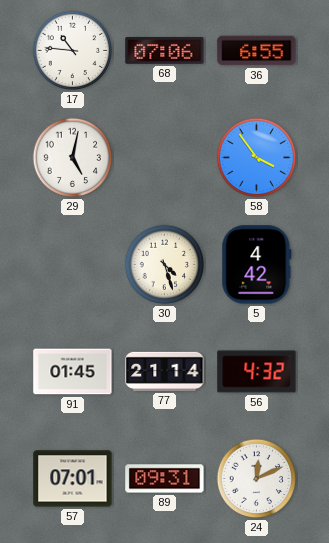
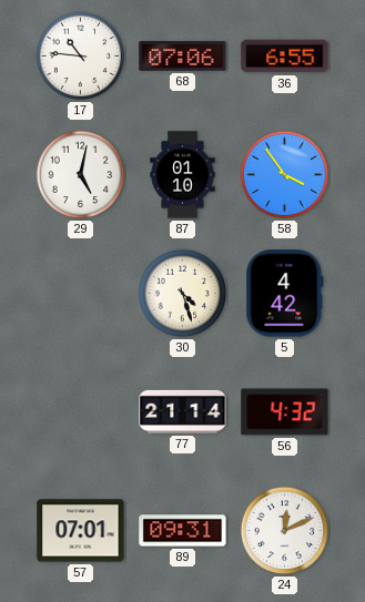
87: none -> 01:10 (183, 175)
91: 01:45 -> none (73, 372)
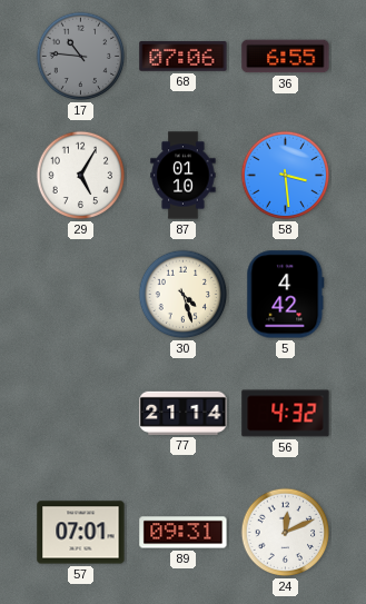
17 dial: white -> grey (81, 57)
29: 5:02 -> 5:05 (81, 176)
58: 3:54 -> 3:29 (286, 176)
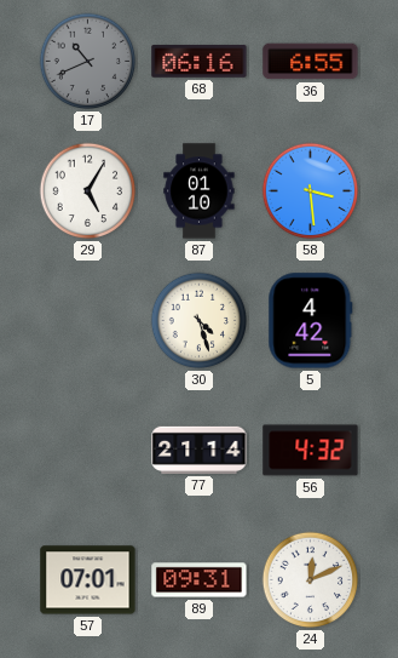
17: 10:46 -> 10:41 (88, 62)
68: 07:06 -> 06:16 (200, 62)
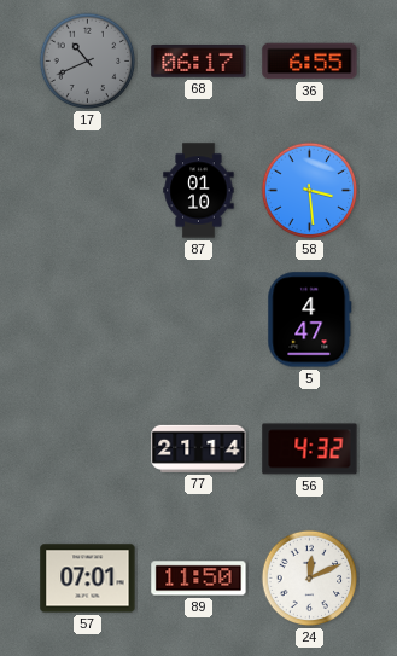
68: 06:16 -> 06:17 (199, 62)
29: 5:05 -> none (88, 191)
30: 4:27 -> none (200, 321)
5: 4:42 -> 4:47 (310, 320)
89: 09:31 -> 11:50 (199, 579)
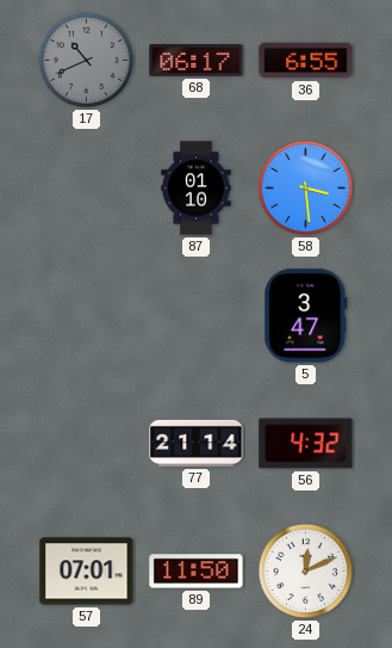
5: 4:47 -> 3:47 (306, 316)
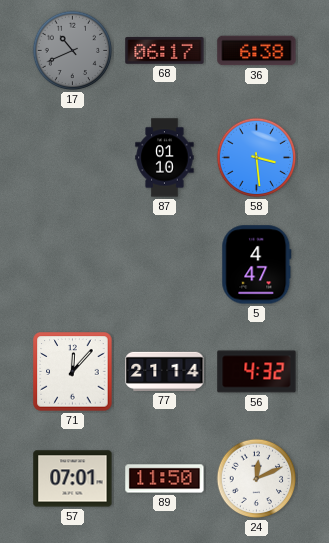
36: 6:55 -> 6:38 (257, 51)
5: 3:47 -> 4:47 (257, 265)
71: none -> 12:07 (73, 372)
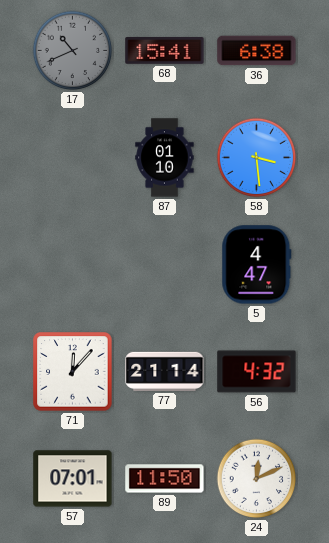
68: 06:17 -> 15:41 (165, 51)
